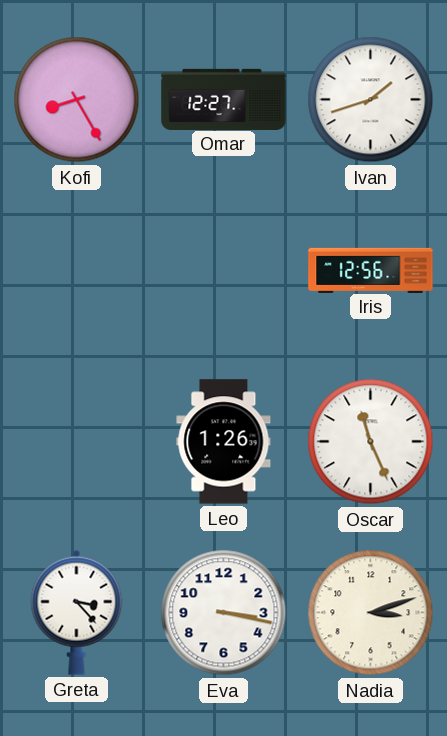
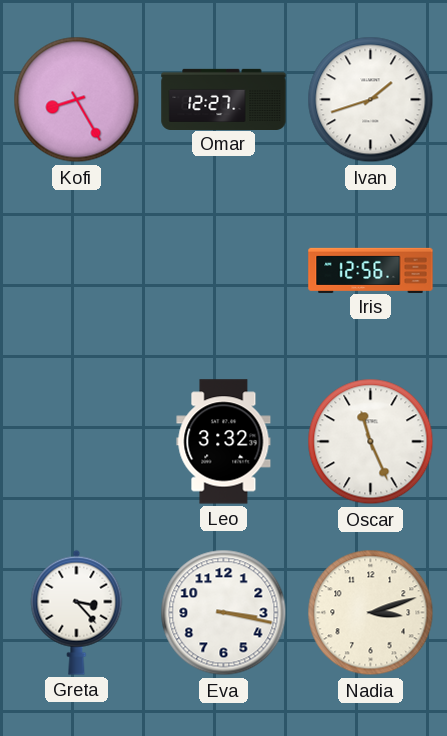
Leo: 1:26 -> 3:32 (224, 442)
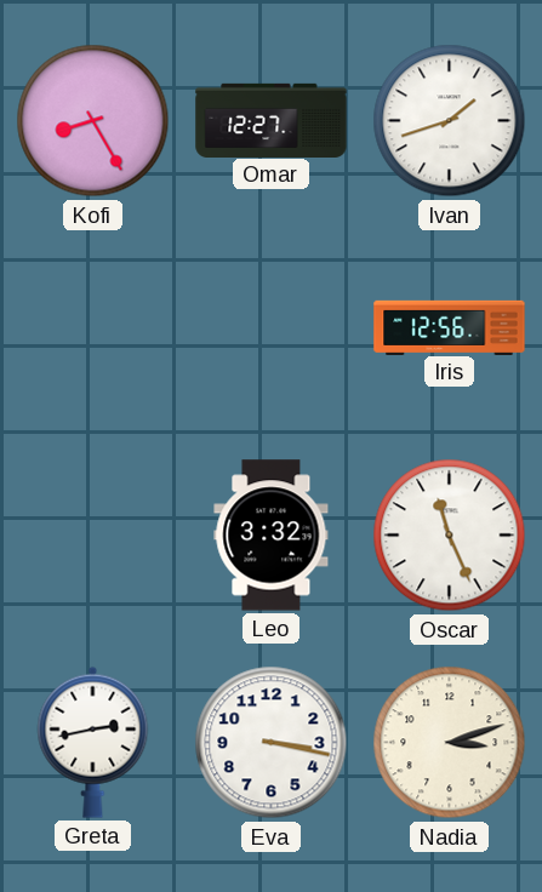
Greta: 3:23 -> 2:43 (93, 742)
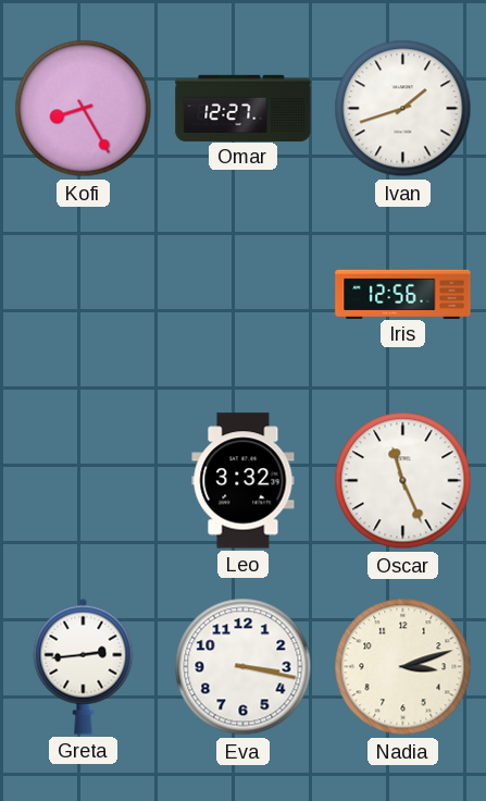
Greta: 2:43 -> 2:44 (84, 666)
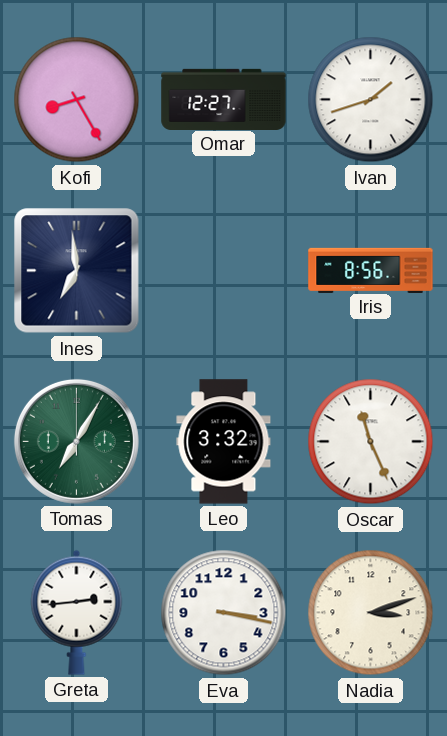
Ines: none -> 6:59 (77, 271)
Iris: 12:56 -> 8:56 (371, 270)
Tomas: none -> 7:05 (76, 441)
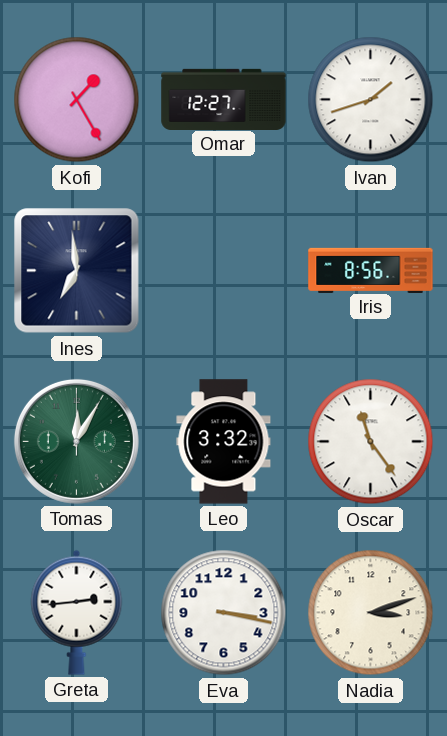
Kofi: 8:25 -> 1:25 (77, 100)
Tomas: 7:05 -> 12:05 (76, 441)
Oscar: 11:26 -> 11:24 (371, 442)
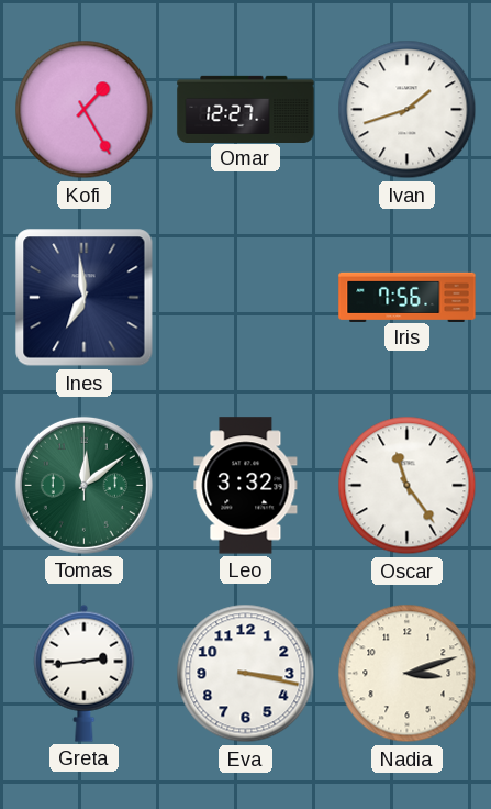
Iris: 8:56 -> 7:56 (408, 297)
Tomas: 12:05 -> 12:09 (83, 485)
